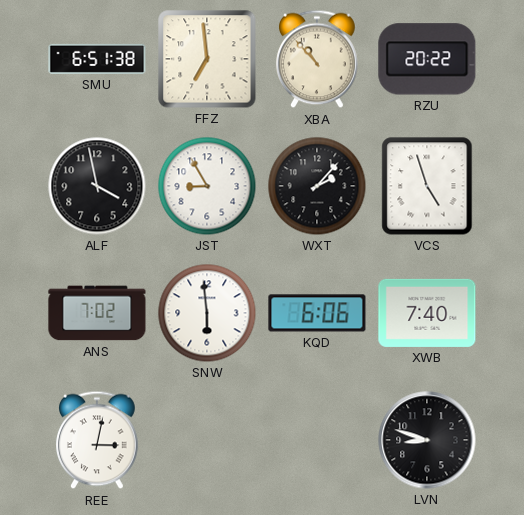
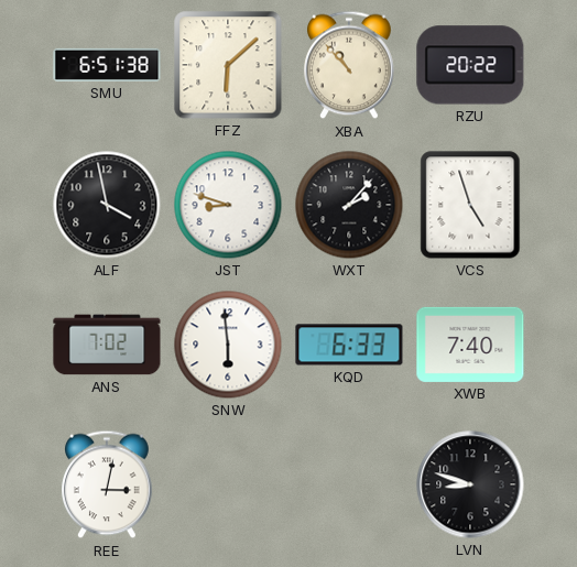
FFZ: 6:59 -> 6:08 (228, 65)
JST: 8:55 -> 8:48 (228, 205)
KQD: 6:06 -> 6:33 (349, 345)
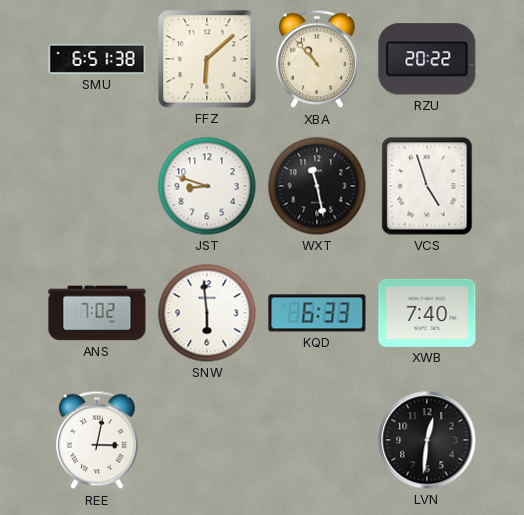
ALF: 3:58 -> none (107, 205)
WXT: 2:07 -> 11:28 (317, 186)
LVN: 8:48 -> 12:31 (427, 440)
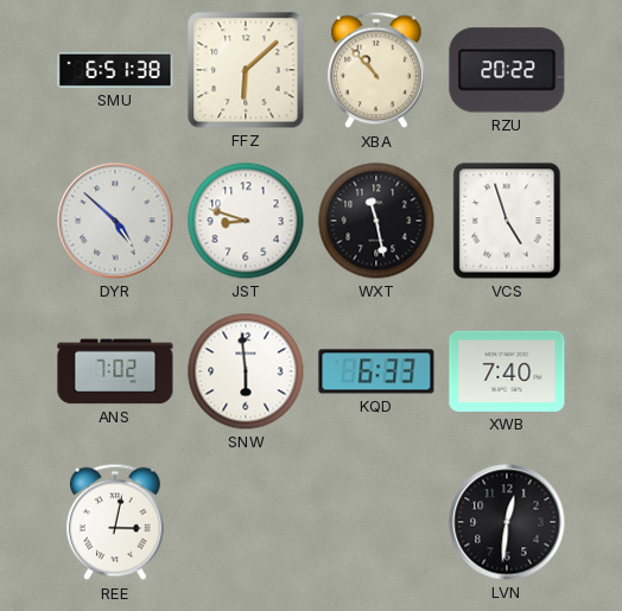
DYR: none -> 4:52 (115, 221)
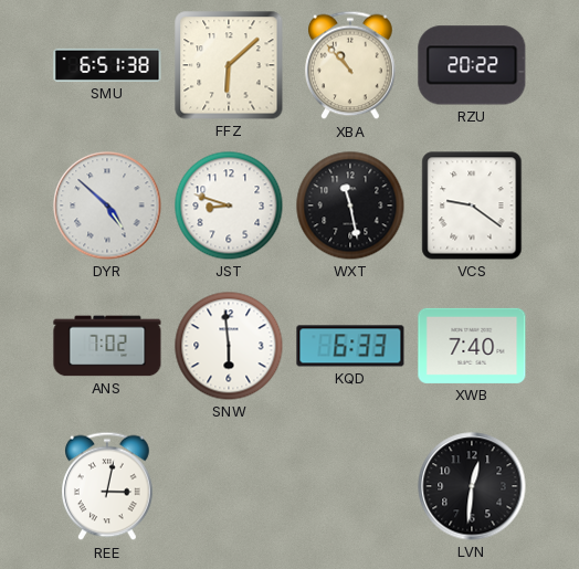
VCS: 4:57 -> 9:21 (472, 206)
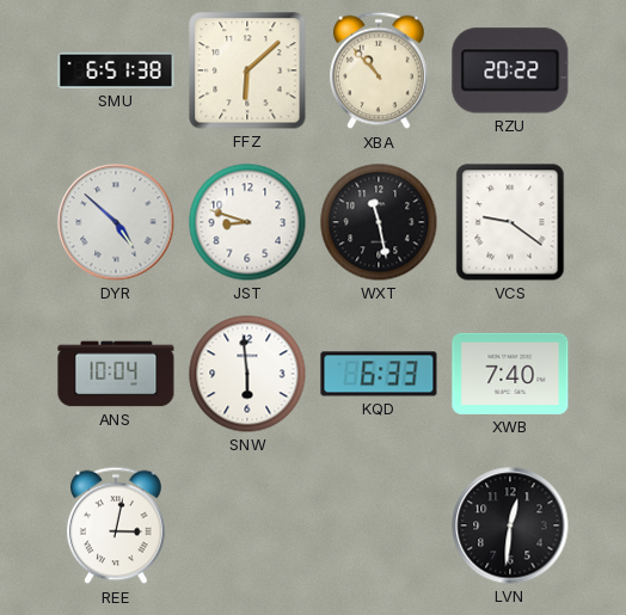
ANS: 7:02 -> 10:04 (116, 374)
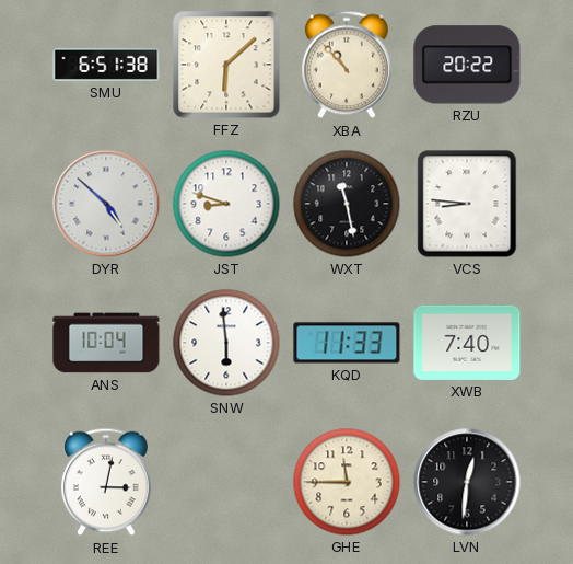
VCS: 9:21 -> 8:46 (467, 204)
KQD: 6:33 -> 11:33 (347, 343)
GHE: none -> 11:45 (347, 482)
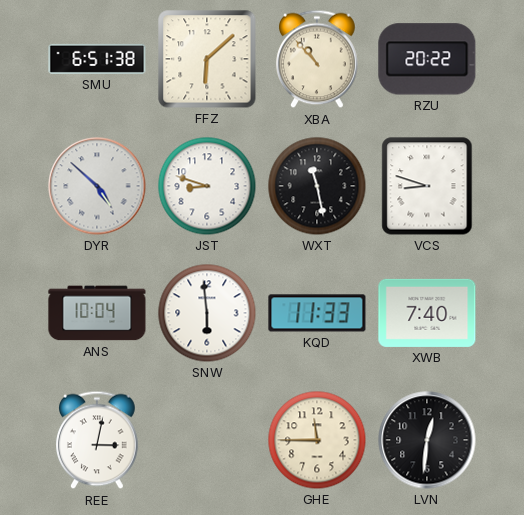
VCS: 8:46 -> 8:48 (427, 186)
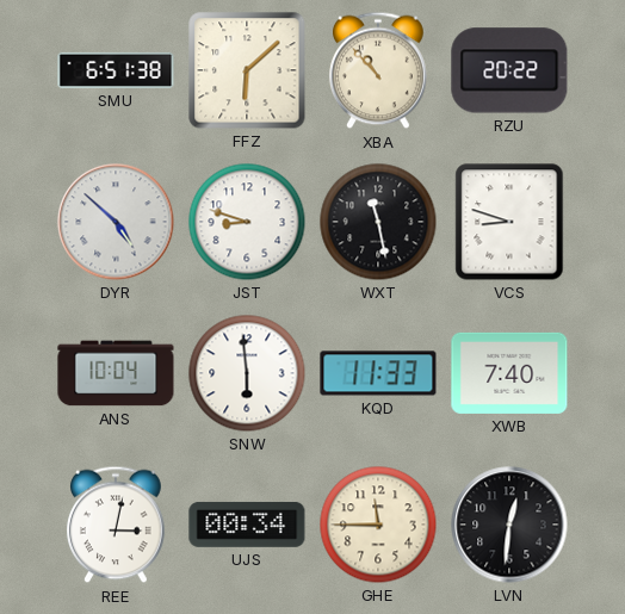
UJS: none -> 00:34 (247, 525)
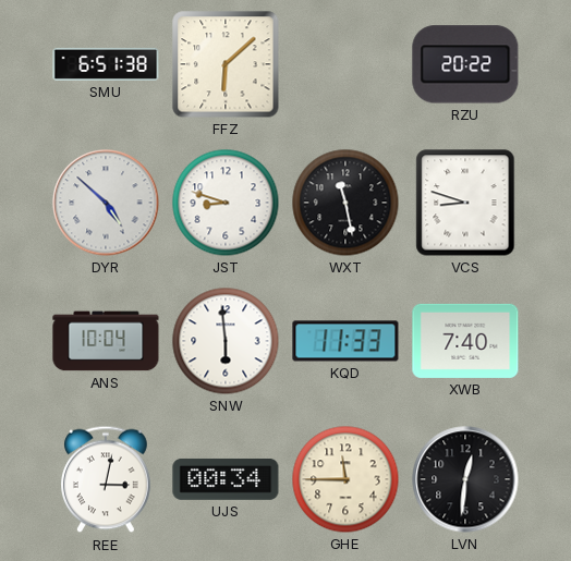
XBA: 10:53 -> none (379, 70)
